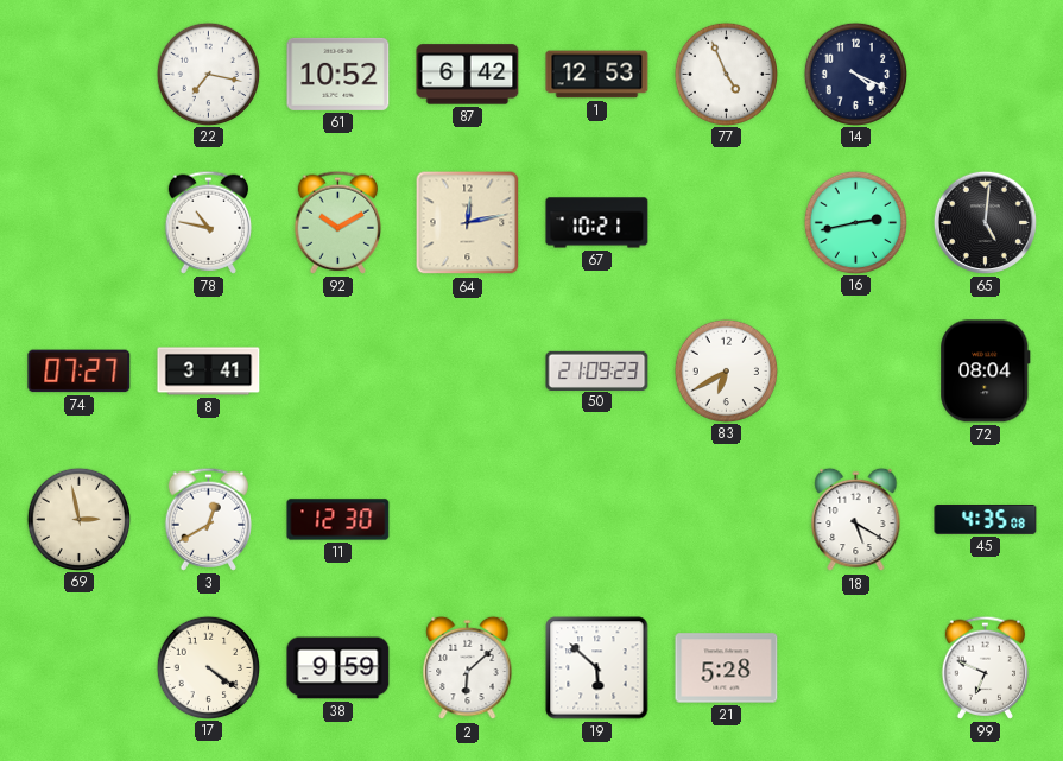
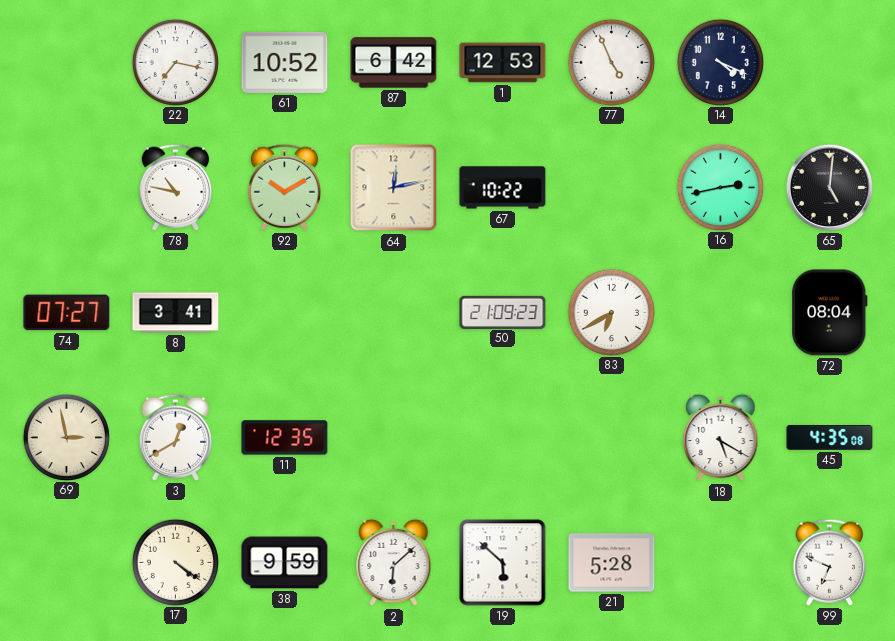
67: 10:21 -> 10:22 (503, 188)
11: 12:30 -> 12:35 (285, 438)
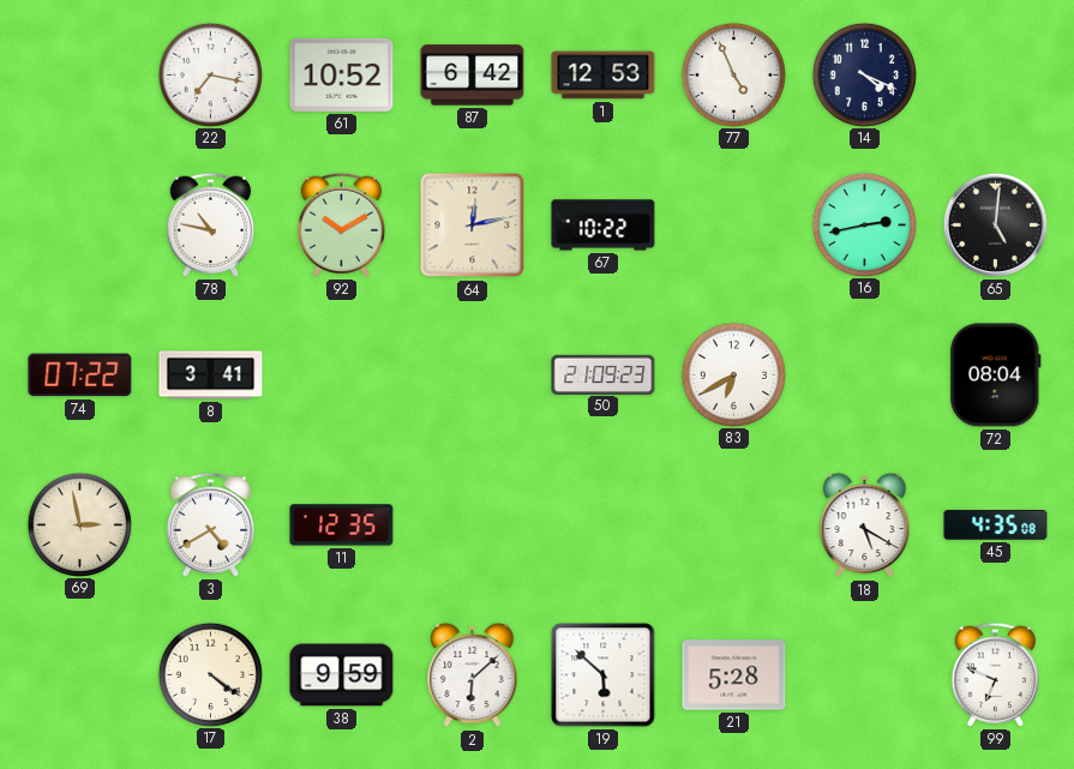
74: 07:27 -> 07:22 (80, 376)
3: 12:40 -> 4:40 (211, 524)
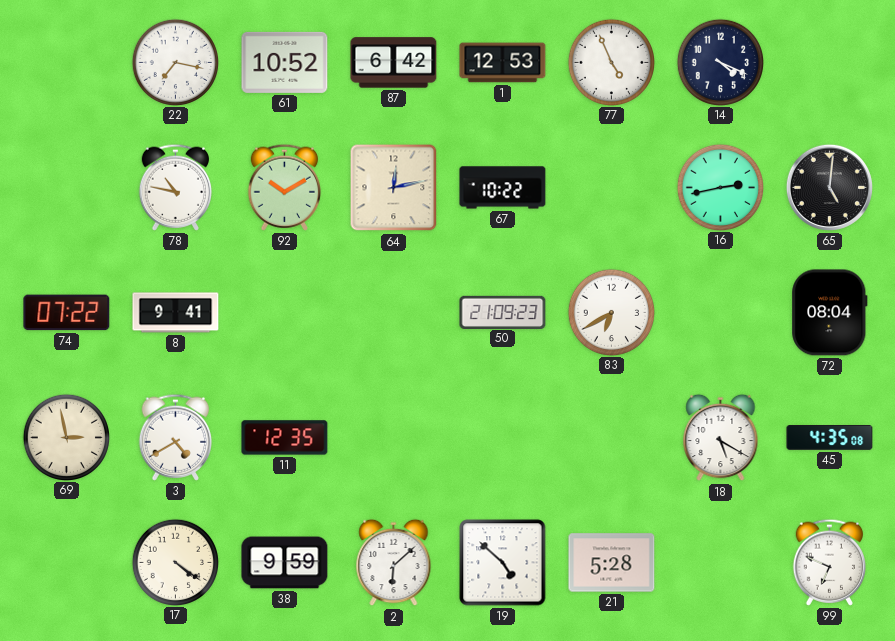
8: 3:41 -> 9:41 (176, 313)
19: 5:52 -> 4:52 (503, 563)
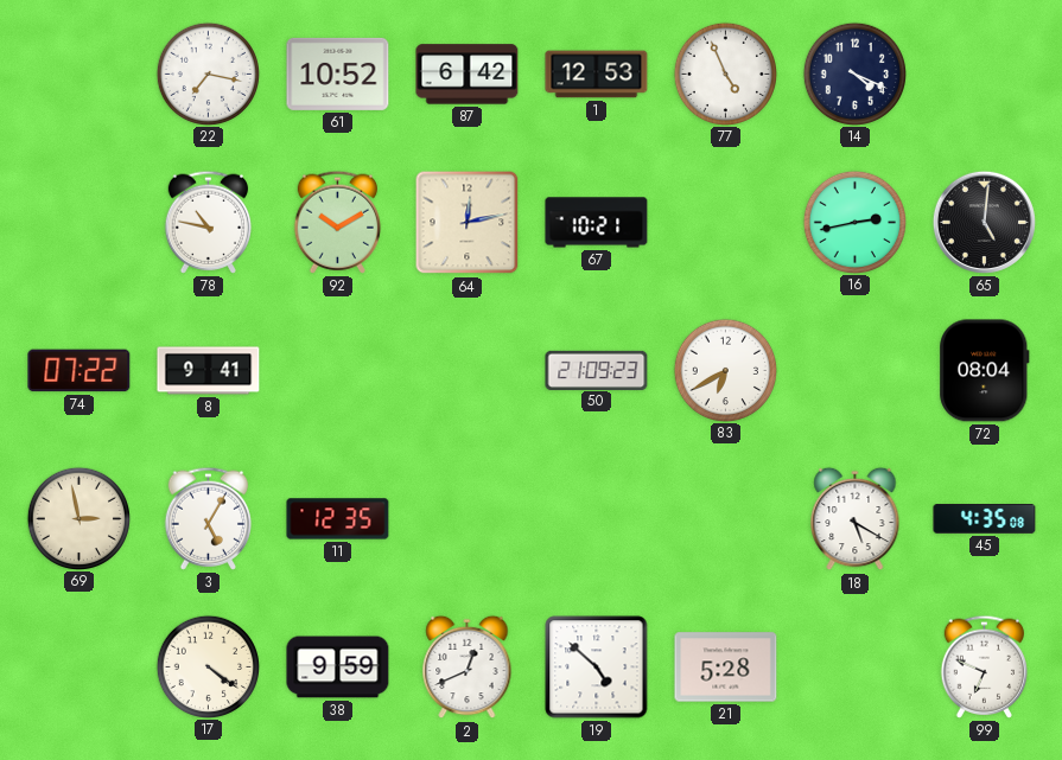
67: 10:22 -> 10:21 (597, 223)
3: 4:40 -> 5:05 (209, 518)
2: 6:08 -> 12:41 (468, 668)
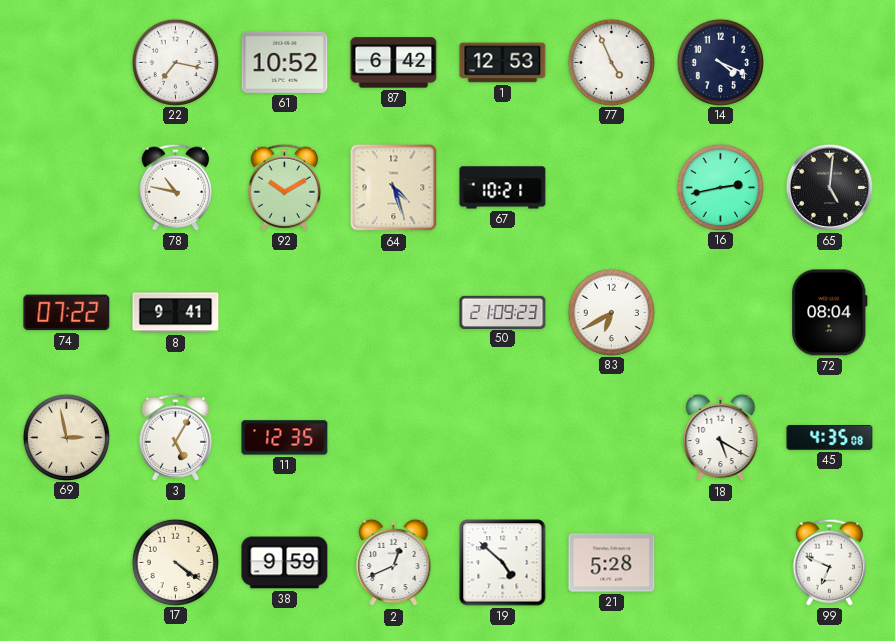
64: 12:13 -> 4:27 (394, 188)
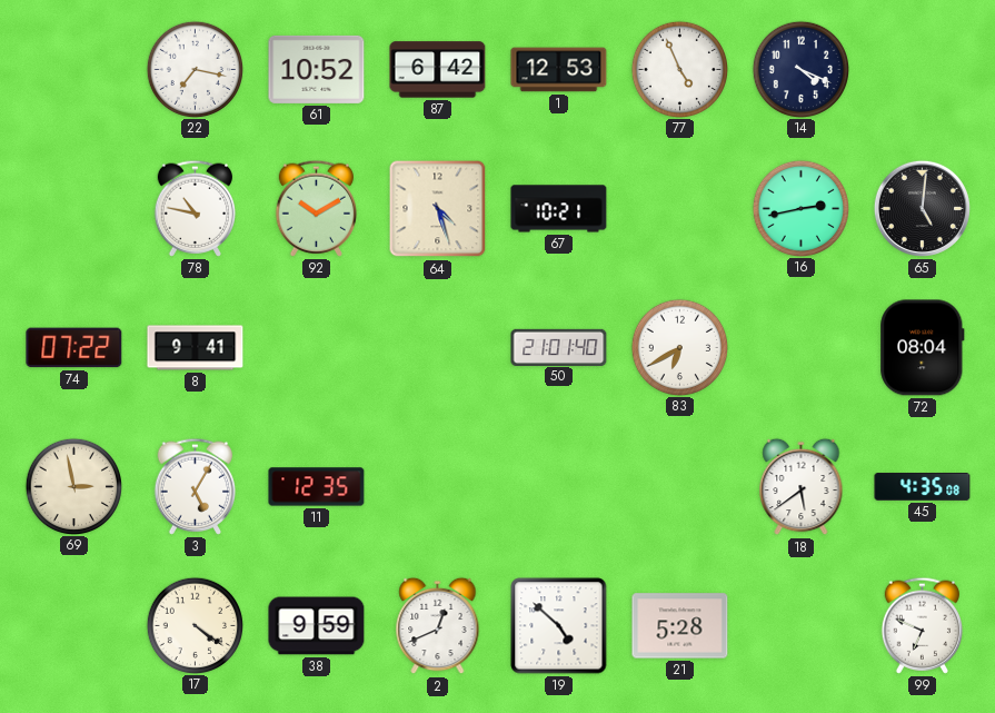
50: 21:09 -> 21:01 (559, 347)
18: 5:20 -> 5:39 (802, 487)
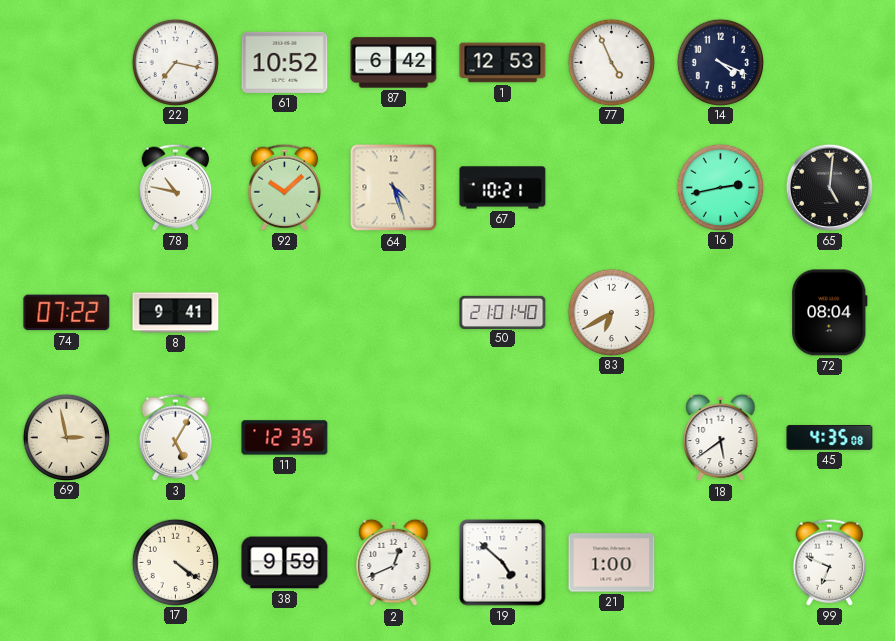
92: 10:10 -> 10:08 (285, 187)
21: 5:28 -> 1:00 (612, 563)
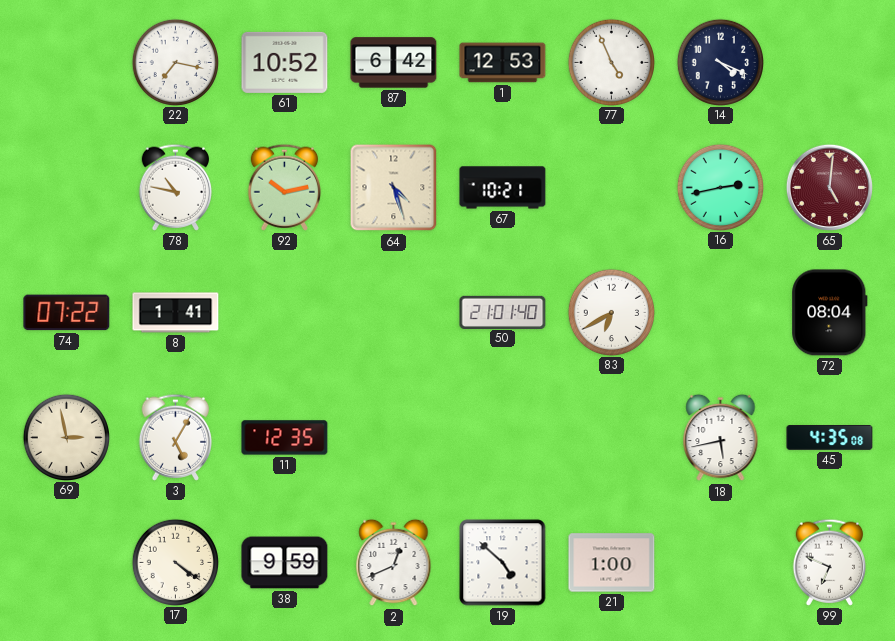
92: 10:08 -> 10:13 (285, 187)
65 dial: black -> burgundy (829, 187)
8: 9:41 -> 1:41 (176, 313)
18: 5:39 -> 5:43 (721, 438)
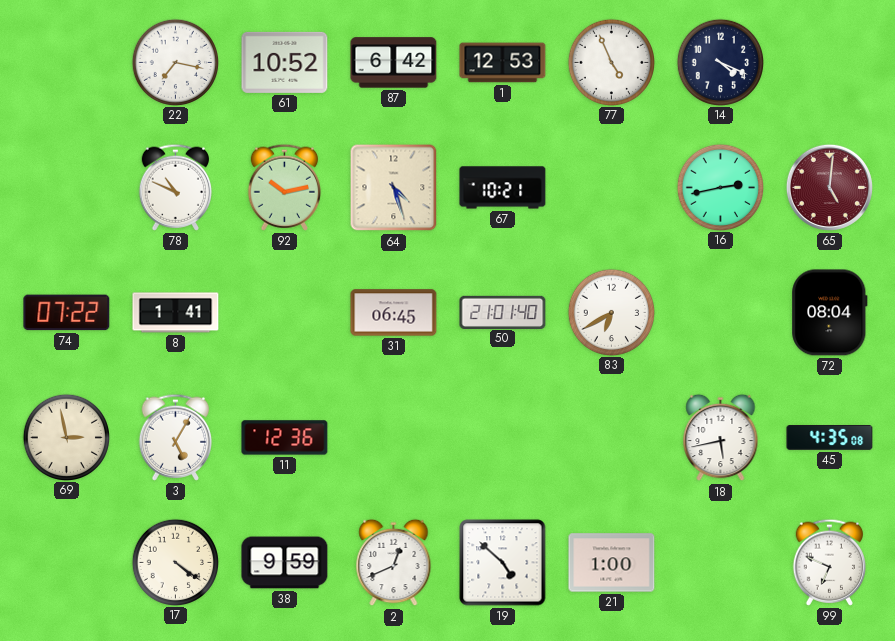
78: 10:47 -> 10:49 (176, 187)
31: none -> 06:45 (394, 313)
11: 12:35 -> 12:36 (285, 438)
